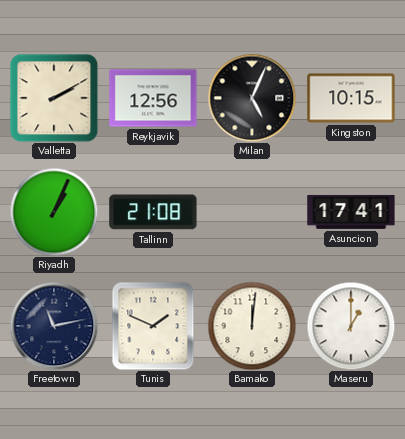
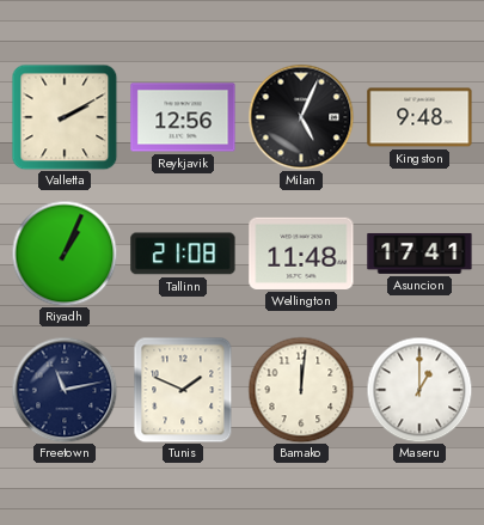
Kingston: 10:15 -> 9:48 (419, 117)
Wellington: none -> 11:48 (301, 254)
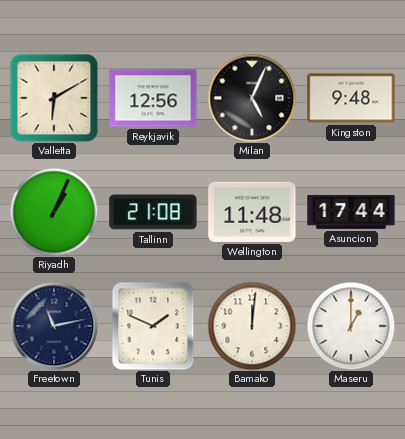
Valletta: 2:10 -> 6:10 (54, 98)
Asuncion: 17:41 -> 17:44 (351, 212)
